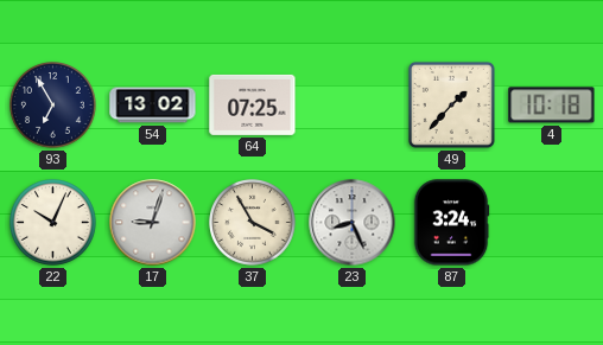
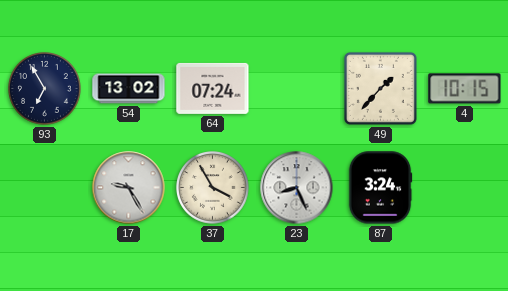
64: 07:25 -> 07:24 (213, 88)
4: 10:18 -> 10:15 (465, 89)
22: 10:04 -> none (53, 223)
17: 9:03 -> 9:25 (129, 188)
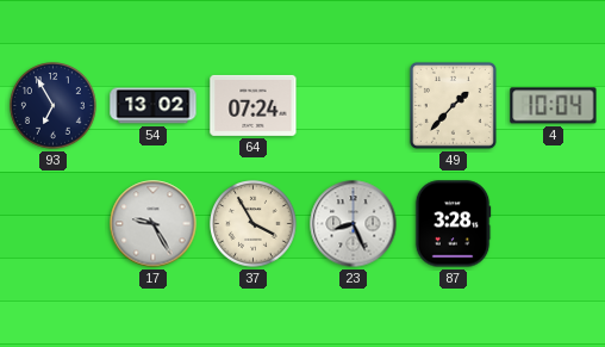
4: 10:15 -> 10:04 (554, 106)
87: 3:24 -> 3:28 (453, 224)
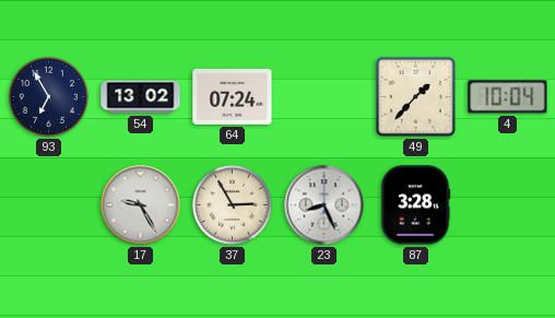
37: 3:55 -> 2:55 (233, 205)
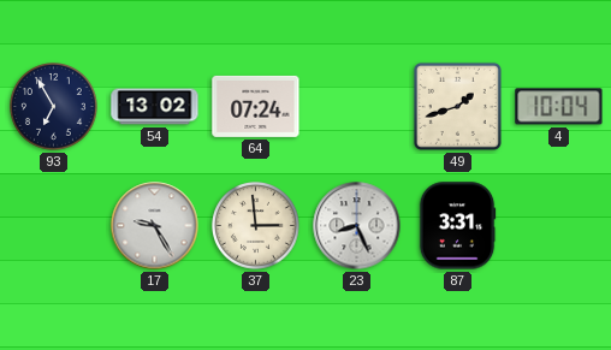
49: 1:37 -> 1:42 (457, 106)
37: 2:55 -> 2:59 (256, 226)
87: 3:28 -> 3:31 (457, 226)
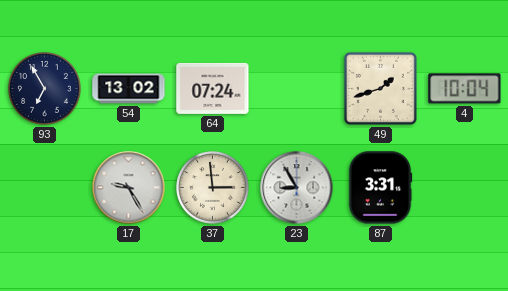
23: 8:26 -> 8:55 (297, 188)
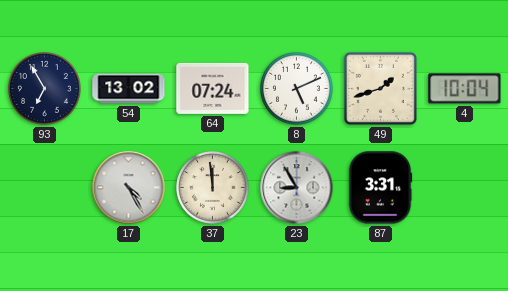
8: none -> 5:11 (297, 89)
17: 9:25 -> 4:25 (129, 188)
37: 2:59 -> 11:59 (213, 188)
